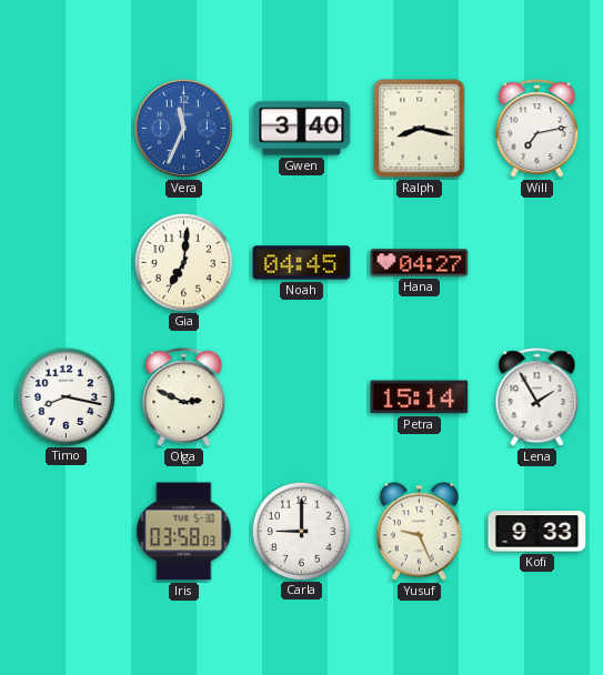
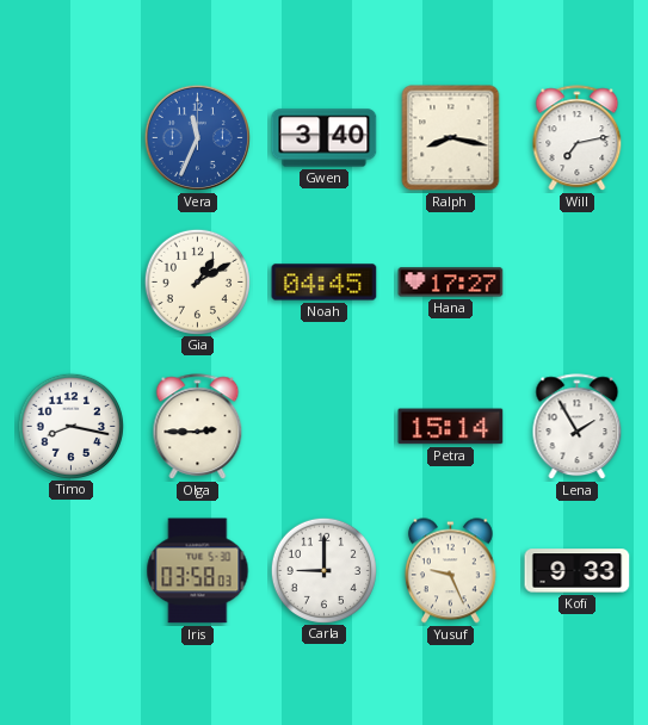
Gia: 7:01 -> 1:10 (197, 281)
Hana: 04:27 -> 17:27 (451, 283)
Olga: 2:49 -> 2:45 (198, 427)
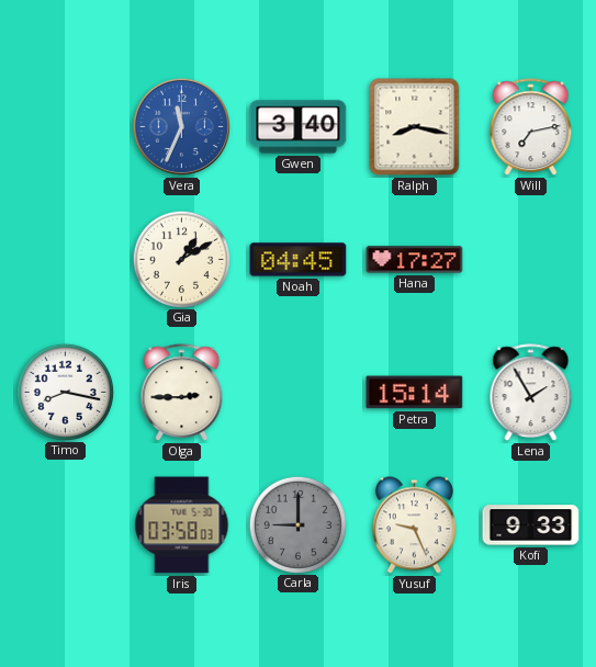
Carla dial: white -> grey (297, 524)
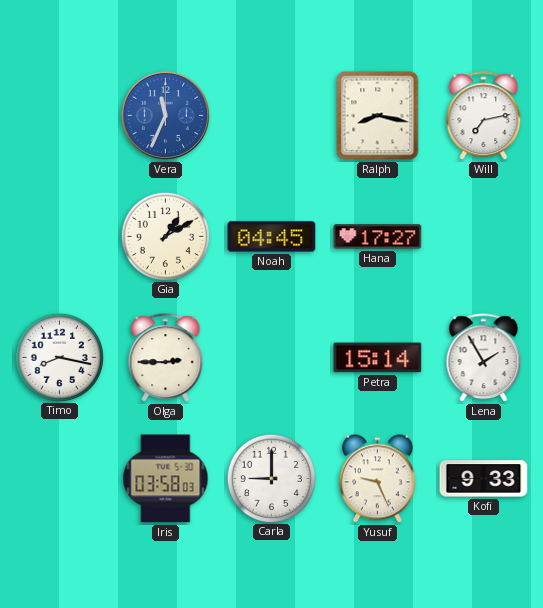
Gwen: 3:40 -> none (299, 127)
Carla dial: grey -> white (271, 478)
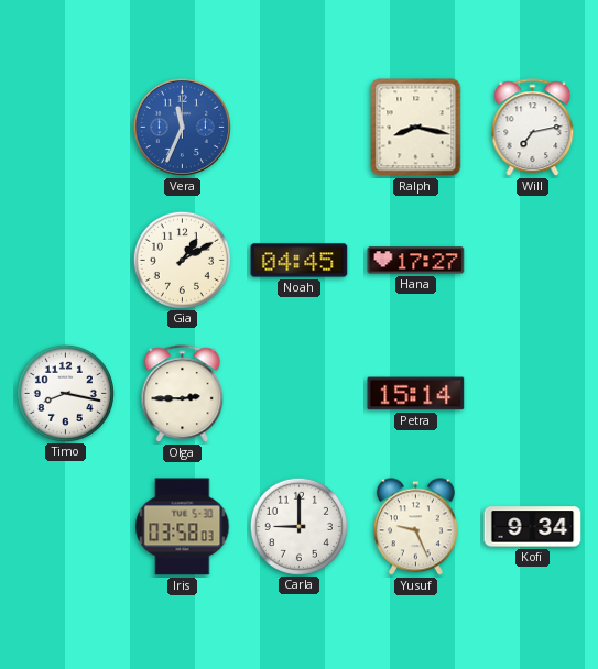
Lena: 1:55 -> none (484, 358)
Kofi: 9:33 -> 9:34 (533, 527)
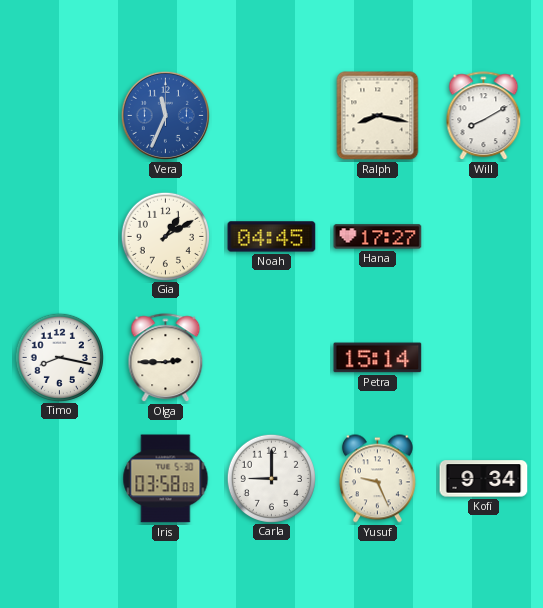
Will: 7:13 -> 8:10 (484, 116)
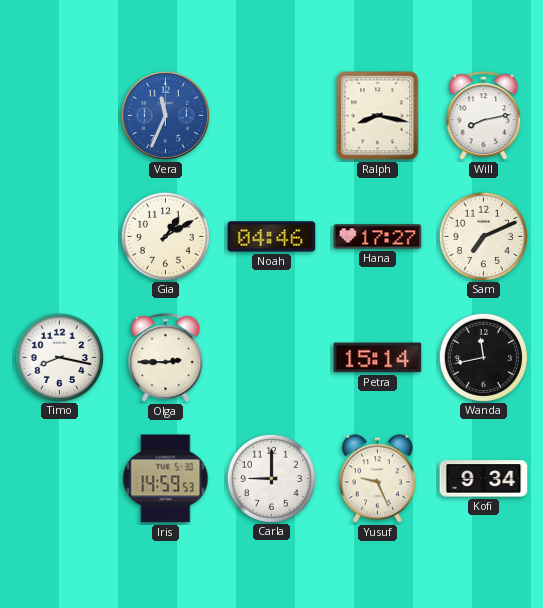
Will: 8:10 -> 8:13 (484, 116)
Noah: 04:45 -> 04:46 (272, 237)
Sam: none -> 7:11 (483, 236)
Wanda: none -> 11:43 (483, 357)
Iris: 03:58 -> 14:59 (166, 479)
